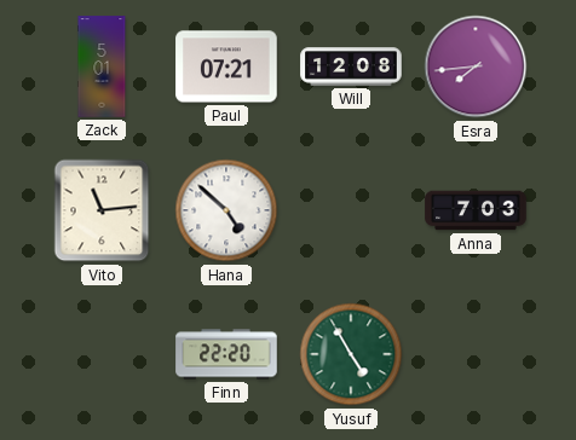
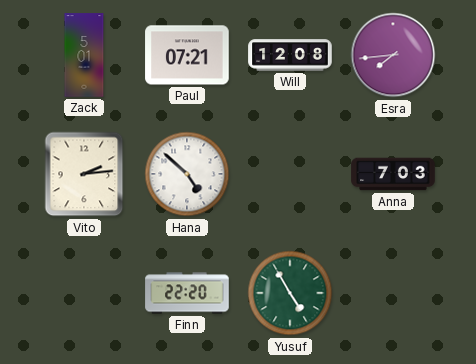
Vito: 11:14 -> 2:14 (84, 174)
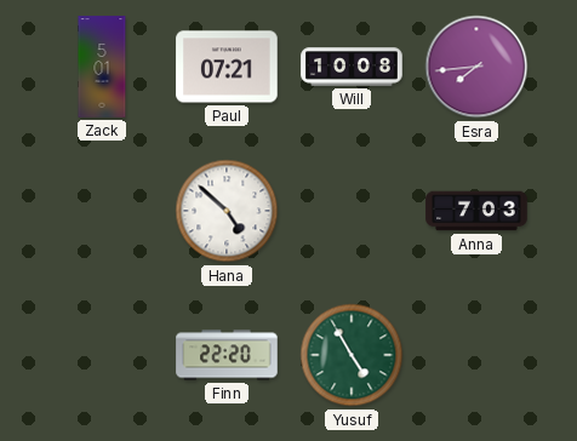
Will: 12:08 -> 10:08 (352, 67)
Vito: 2:14 -> none (84, 174)
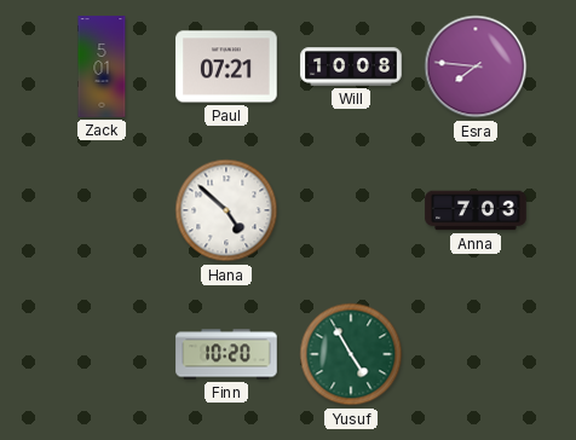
Esra: 7:44 -> 7:46 (476, 66)
Finn: 22:20 -> 10:20 (226, 354)
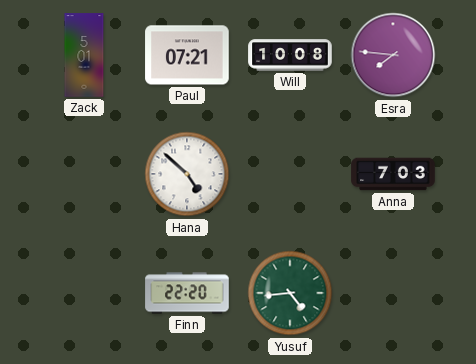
Finn: 10:20 -> 22:20 (187, 293)
Yusuf: 4:55 -> 4:44 (290, 293)
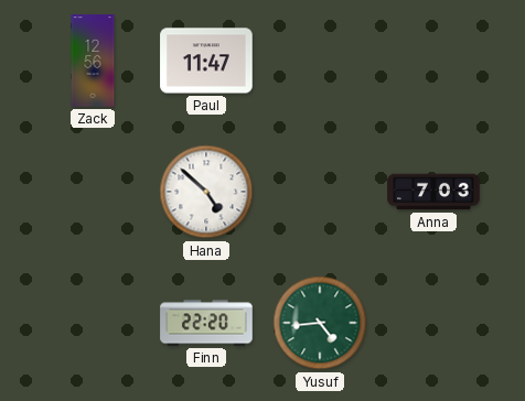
Zack: 5:01 -> 12:56 (93, 61)
Paul: 07:21 -> 11:47 (206, 61)
Will: 10:08 -> none (290, 55)
Esra: 7:46 -> none (393, 55)
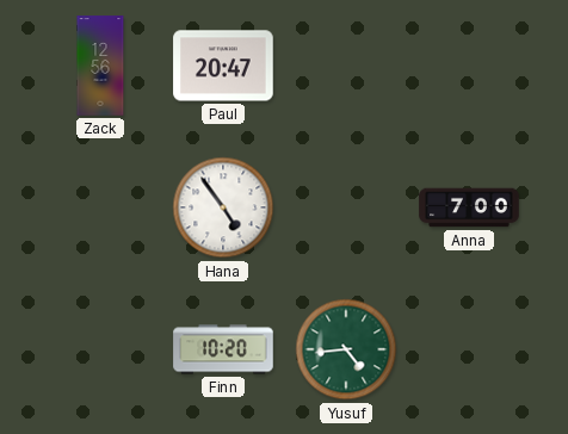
Paul: 11:47 -> 20:47 (223, 66)
Hana: 4:52 -> 4:54 (223, 207)
Anna: 7:03 -> 7:00 (469, 207)
Finn: 22:20 -> 10:20 (223, 349)
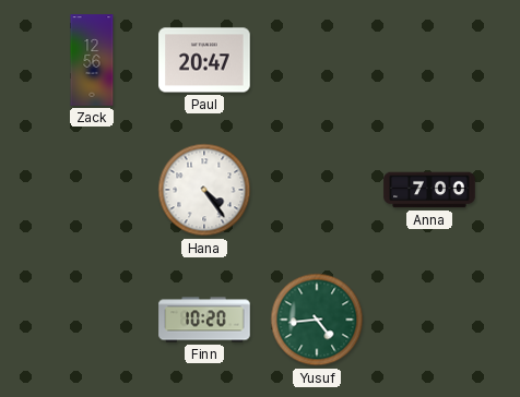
Hana: 4:54 -> 4:24 (204, 190)
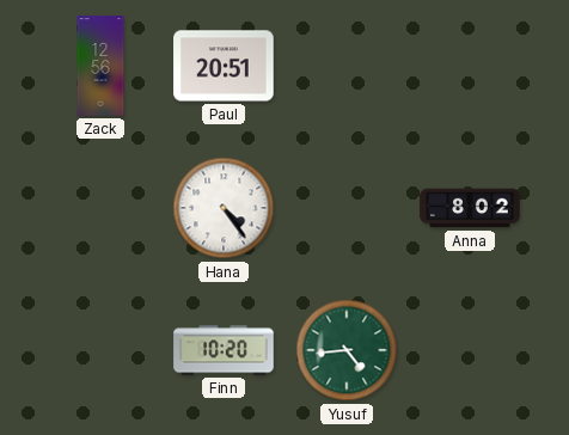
Paul: 20:47 -> 20:51 (224, 66)
Anna: 7:00 -> 8:02 (470, 208)
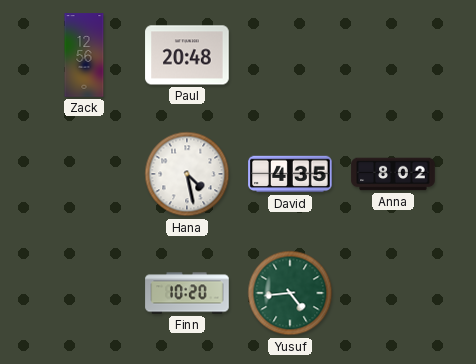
Paul: 20:51 -> 20:48 (187, 55)
Hana: 4:24 -> 4:28 (187, 174)
David: none -> 4:35 (290, 174)
